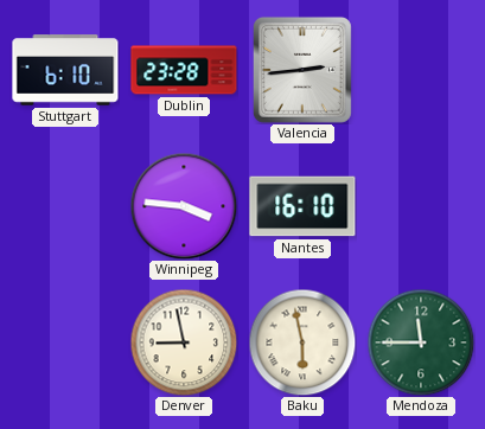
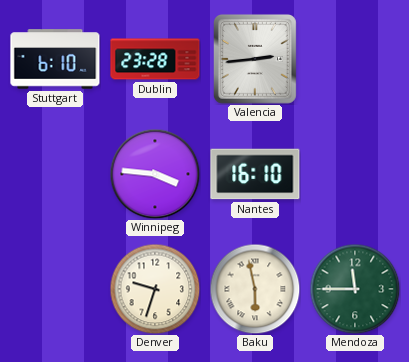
Denver: 8:58 -> 9:33 (155, 289)
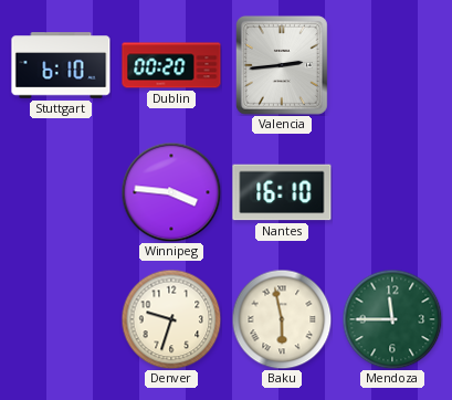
Dublin: 23:28 -> 00:20 (171, 65)
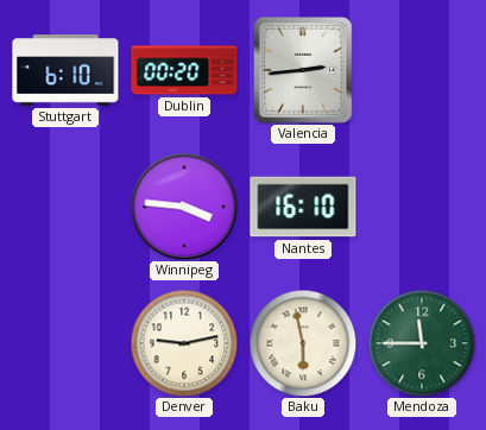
Denver: 9:33 -> 9:13 (184, 343)
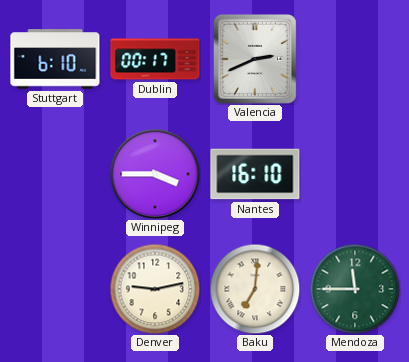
Dublin: 00:20 -> 00:17 (155, 59)
Valencia: 2:44 -> 2:41 (255, 59)
Winnipeg: 3:46 -> 3:45 (155, 174)
Baku: 5:58 -> 7:01 (255, 289)
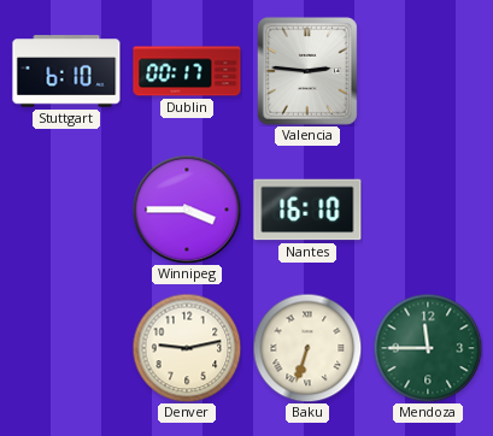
Valencia: 2:41 -> 2:46 (307, 71)
Baku: 7:01 -> 6:33 (307, 348)
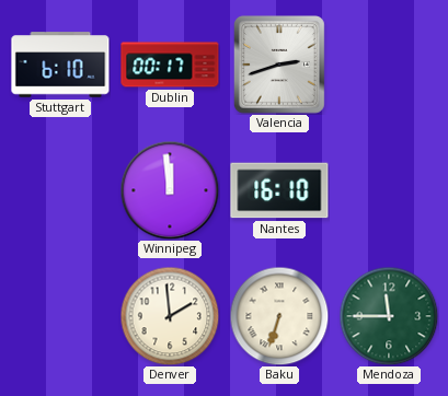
Valencia: 2:46 -> 2:42 (279, 65)
Winnipeg: 3:45 -> 11:59 (170, 190)
Denver: 9:13 -> 1:59 (170, 316)
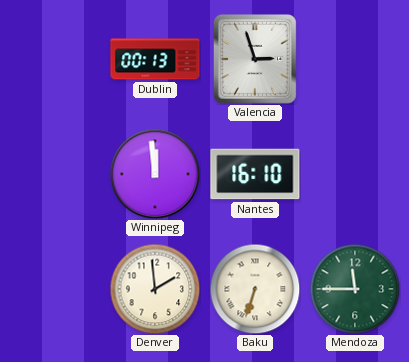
Stuttgart: 6:10 -> none (60, 65)
Dublin: 00:17 -> 00:13 (155, 59)
Valencia: 2:42 -> 2:57 (255, 59)
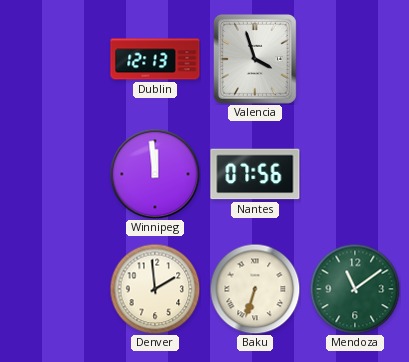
Dublin: 00:13 -> 12:13 (155, 59)
Valencia: 2:57 -> 3:57 (255, 59)
Nantes: 16:10 -> 07:56 (255, 174)
Mendoza: 11:45 -> 11:09 (355, 289)
